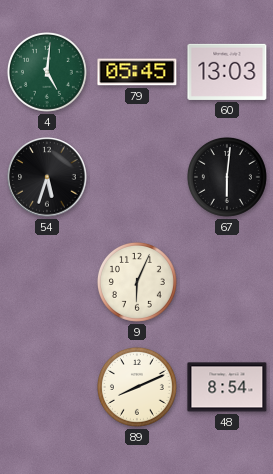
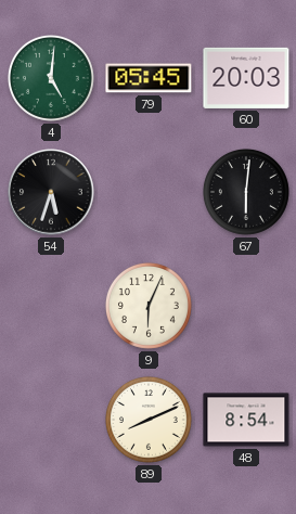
60: 13:03 -> 20:03 (246, 78)
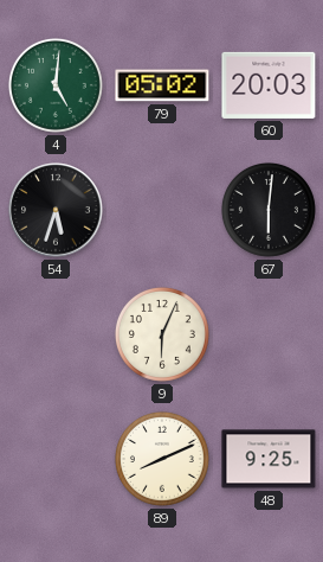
79: 05:45 -> 05:02 (162, 85)
48: 8:54 -> 9:25 (269, 459)
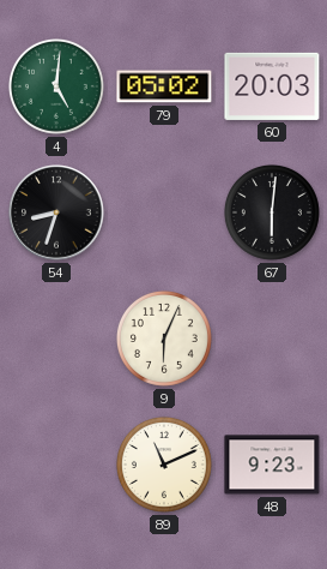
54: 5:33 -> 8:33 (56, 212)
89: 8:11 -> 11:11 (164, 465)
48: 9:25 -> 9:23 (272, 465)
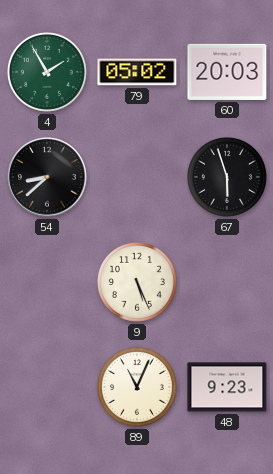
4: 5:01 -> 1:55 (47, 72)
54: 8:33 -> 8:38 (47, 177)
67: 6:01 -> 5:57 (227, 177)
9: 6:04 -> 5:26 (137, 282)
89: 11:11 -> 11:04 (137, 387)
